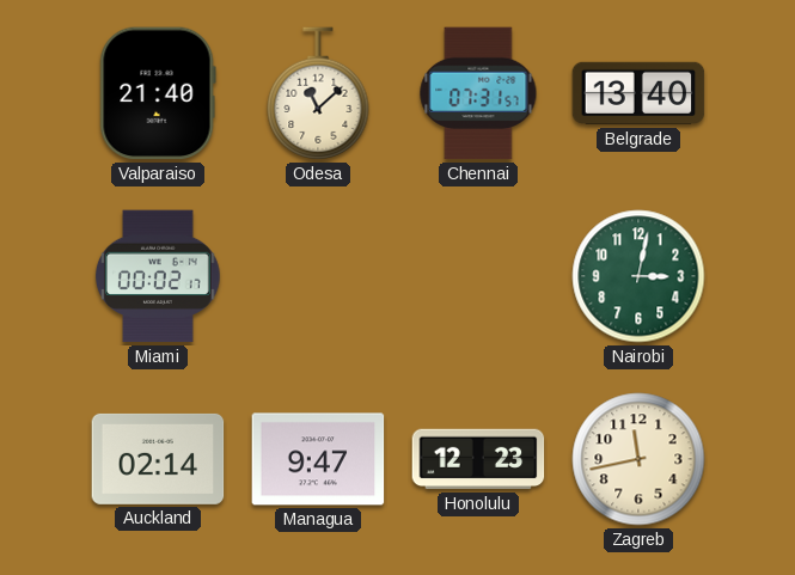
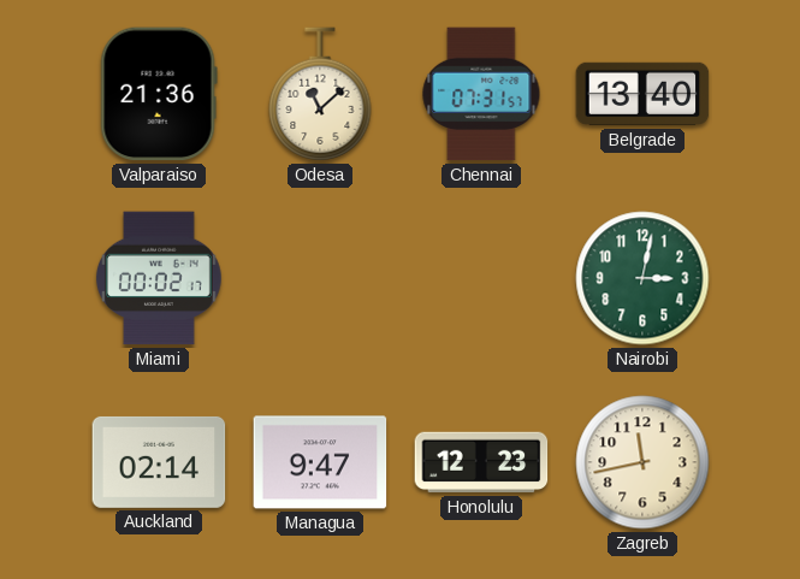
Valparaiso: 21:40 -> 21:36 (159, 94)
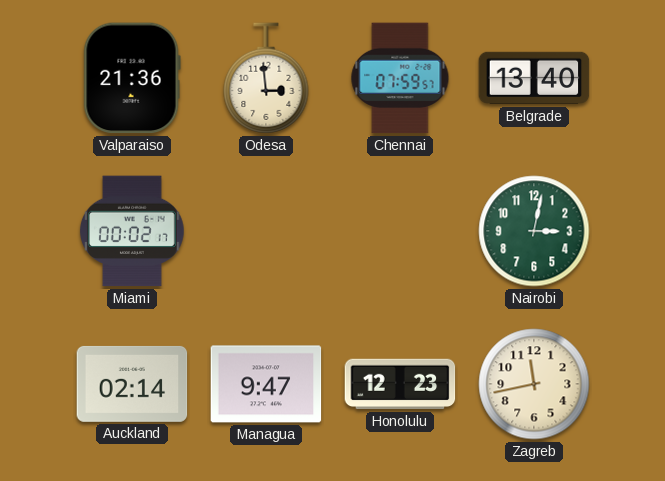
Odesa: 11:08 -> 2:59 (266, 78)
Chennai: 07:31 -> 07:59 (400, 78)
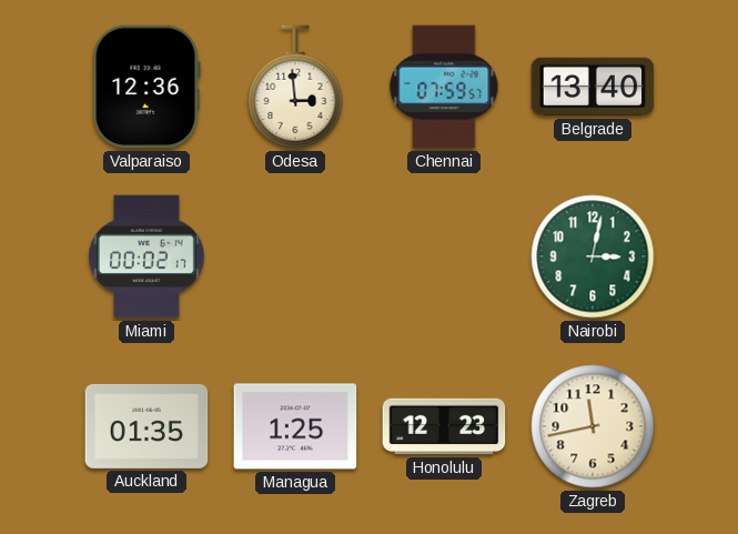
Valparaiso: 21:36 -> 12:36 (146, 87)
Auckland: 02:14 -> 01:35 (146, 426)
Managua: 9:47 -> 1:25 (295, 426)
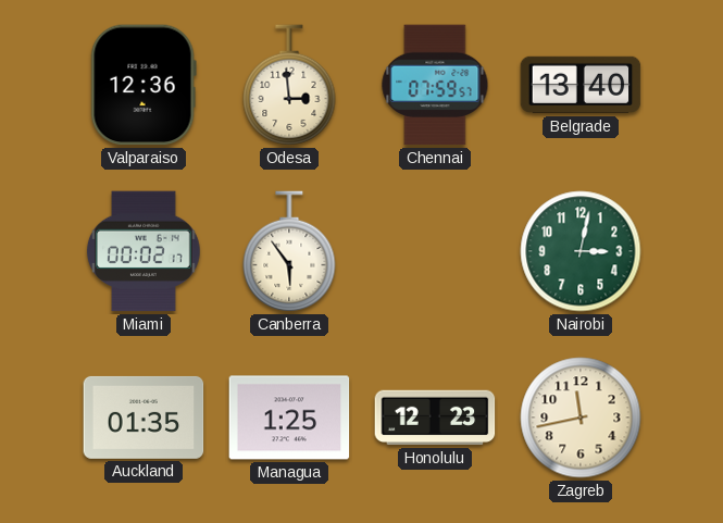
Canberra: none -> 5:54 (289, 251)
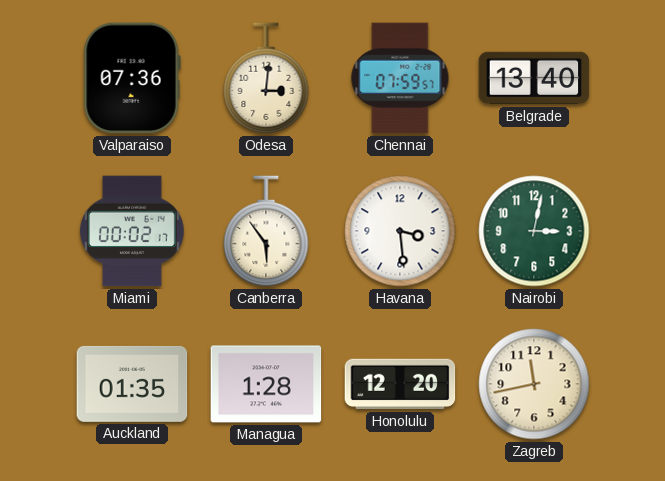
Valparaiso: 12:36 -> 07:36 (132, 78)
Odesa: 2:59 -> 3:01 (266, 78)
Havana: none -> 3:29 (400, 231)
Managua: 1:25 -> 1:28 (266, 384)
Honolulu: 12:23 -> 12:20 (400, 384)
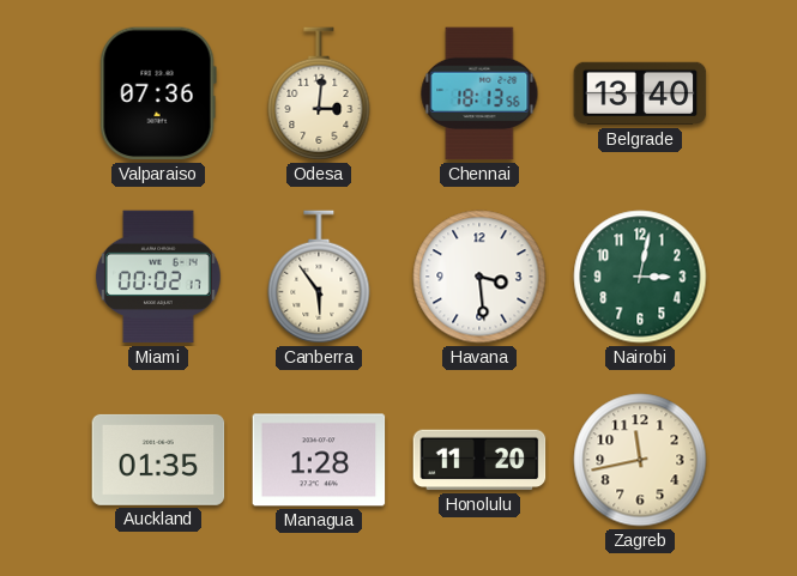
Chennai: 07:59 -> 18:13 (479, 93)
Honolulu: 12:20 -> 11:20 (479, 460)
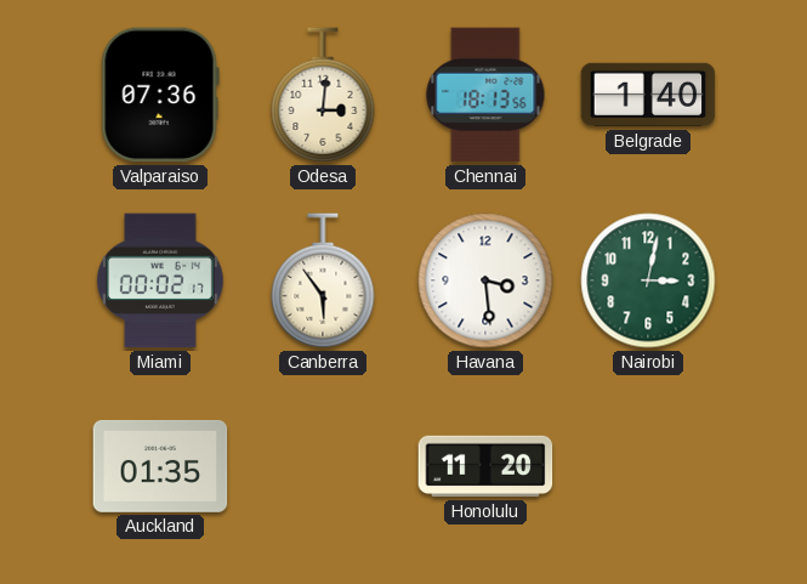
Belgrade: 13:40 -> 1:40 (648, 95)
Managua: 1:28 -> none (319, 460)
Zagreb: 11:43 -> none (640, 460)
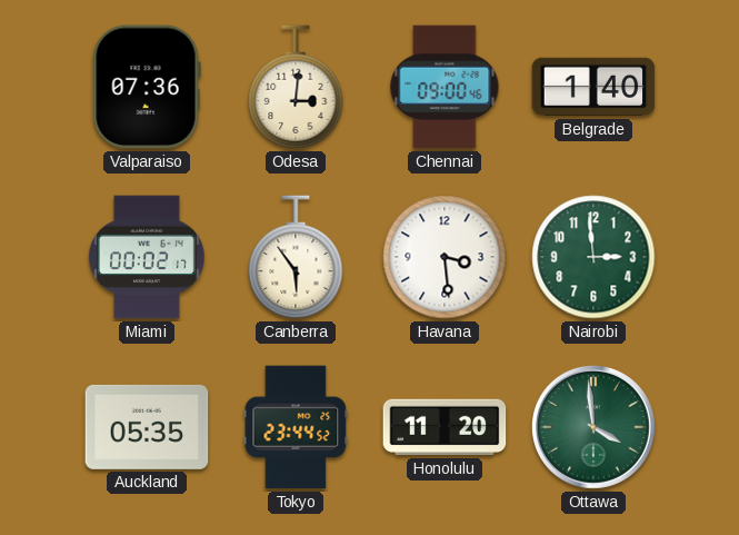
Chennai: 18:13 -> 09:00 (445, 87)
Nairobi: 3:02 -> 2:59 (593, 257)
Auckland: 01:35 -> 05:35 (147, 427)
Tokyo: none -> 23:44 (296, 427)
Ottawa: none -> 3:59 (595, 428)
